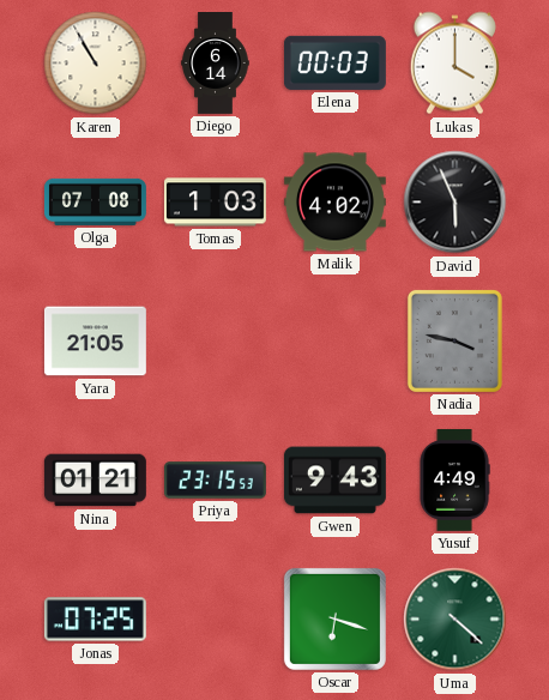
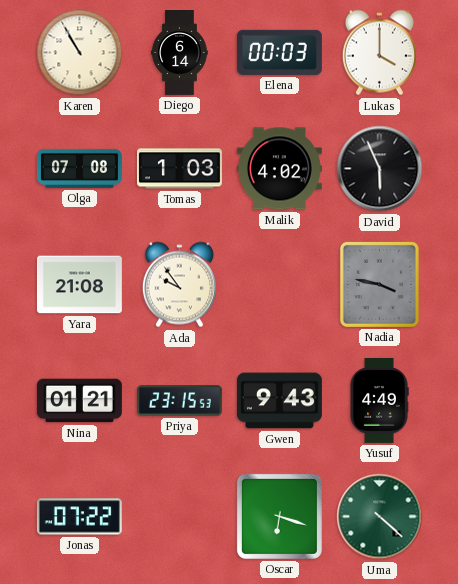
Yara: 21:05 -> 21:08 (79, 285)
Ada: none -> 9:54 (179, 285)
Jonas: 07:25 -> 07:22 (79, 517)
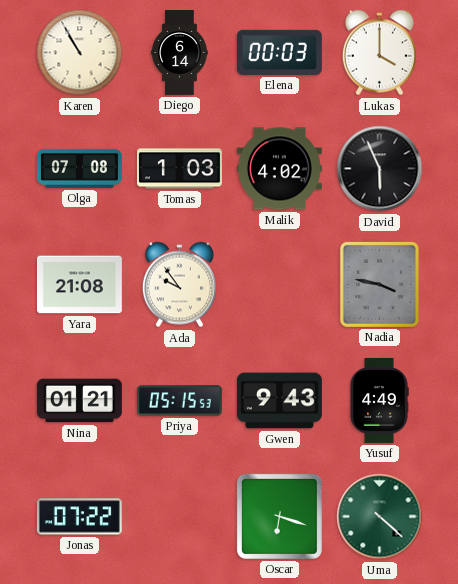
Priya: 23:15 -> 05:15 (179, 401)
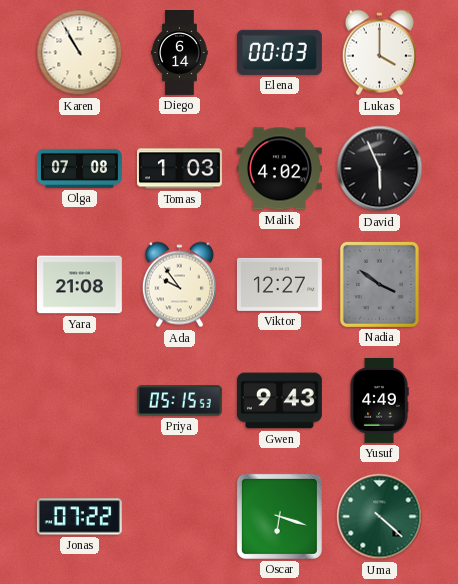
Viktor: none -> 12:27 (279, 284)
Nadia: 3:47 -> 3:51 (379, 284)
Nina: 01:21 -> none (79, 401)
